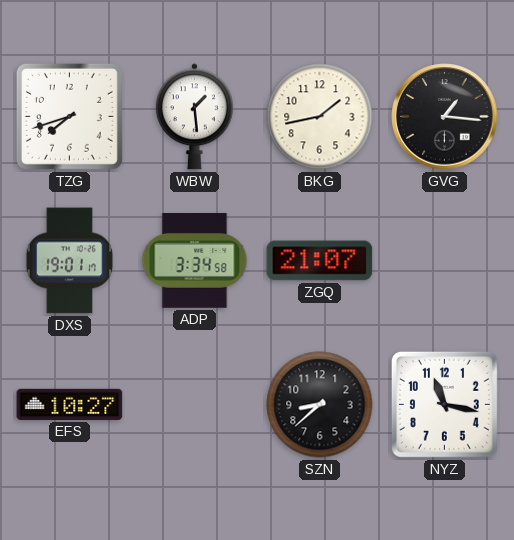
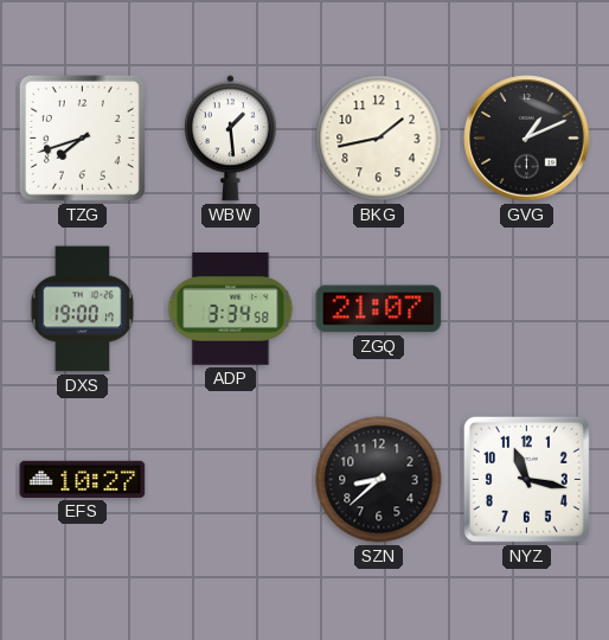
GVG: 1:16 -> 1:11 (527, 139)
DXS: 19:01 -> 19:00 (83, 309)
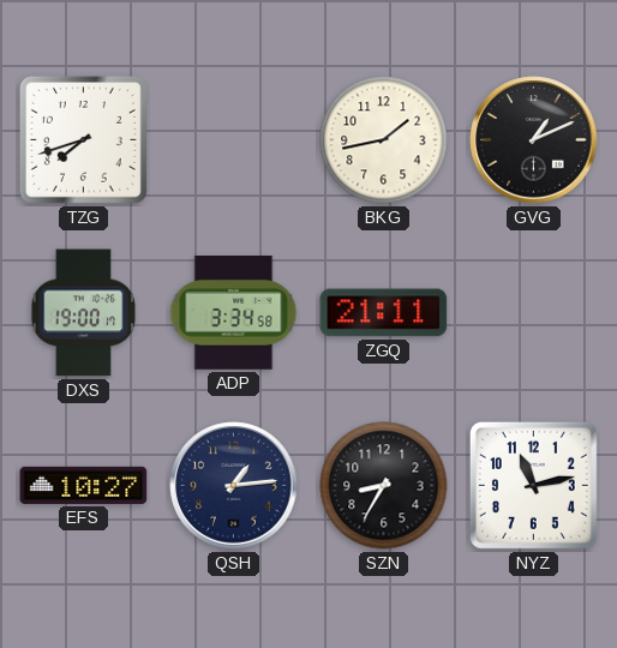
WBW: 1:29 -> none (230, 139)
ZGQ: 21:07 -> 21:11 (384, 313)
QSH: none -> 1:14 (234, 486)
SZN: 8:38 -> 8:35 (384, 486)
NYZ: 11:17 -> 11:13 (533, 485)
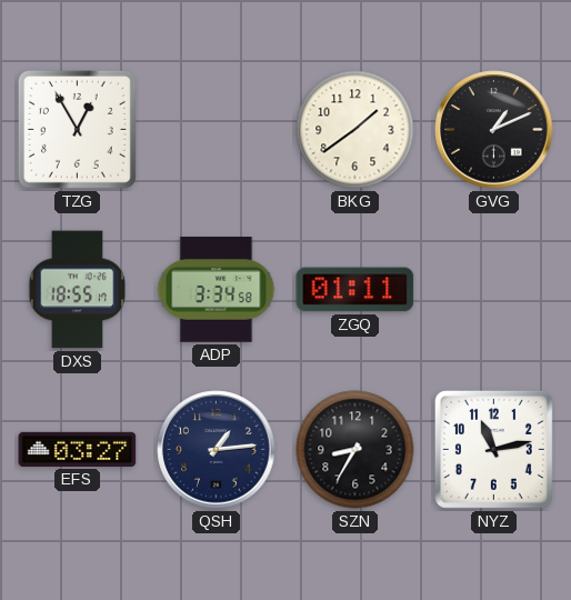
TZG: 7:42 -> 12:55 (77, 129)
BKG: 1:43 -> 1:39 (355, 130)
DXS: 19:00 -> 18:55 (78, 290)
ZGQ: 21:11 -> 01:11 (355, 290)
EFS: 10:27 -> 03:27 (78, 449)
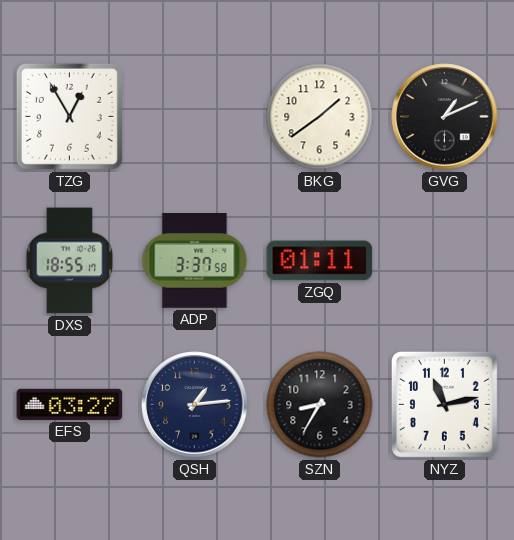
ADP: 3:34 -> 3:37 (195, 261)
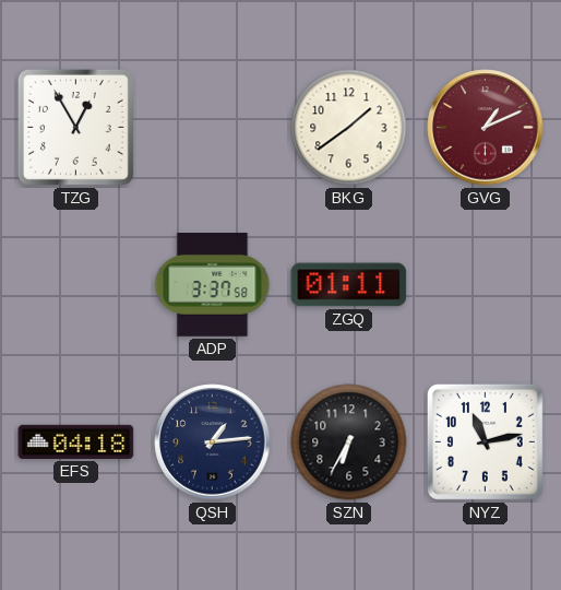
GVG dial: black -> burgundy (486, 128)
DXS: 18:55 -> none (70, 261)
EFS: 03:27 -> 04:18 (76, 441)
SZN: 8:35 -> 6:35 (349, 442)
